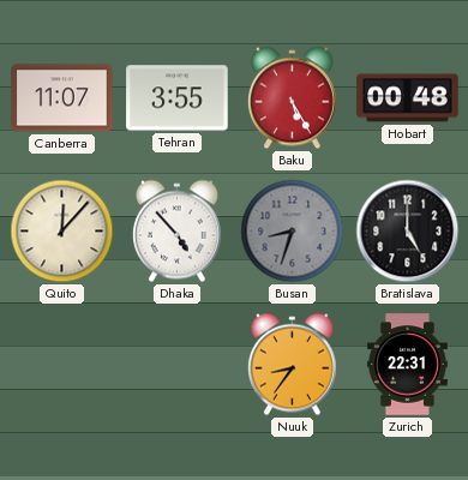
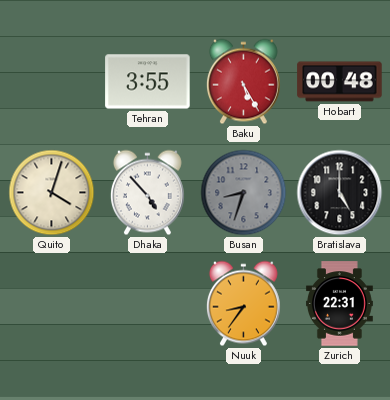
Canberra: 11:07 -> none (62, 98)
Quito: 12:07 -> 4:03 (52, 193)
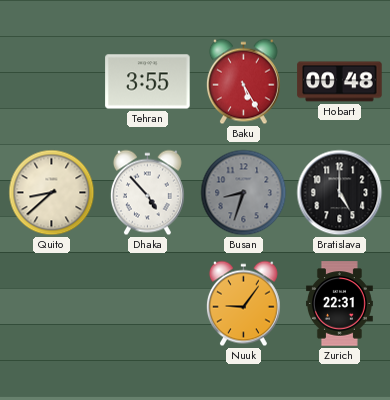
Quito: 4:03 -> 8:38 (52, 193)
Nuuk: 8:36 -> 9:06 (243, 304)
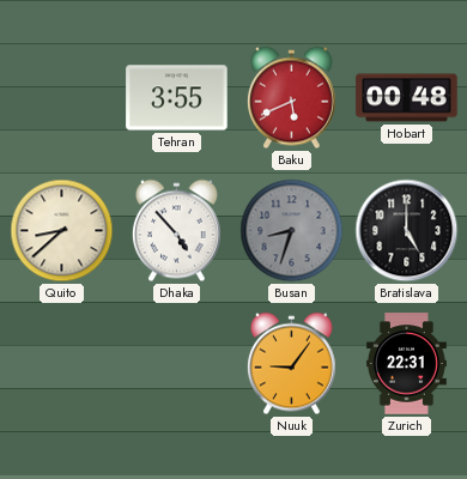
Baku: 5:25 -> 5:41 (291, 98)
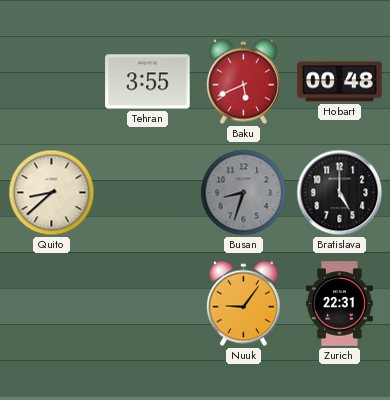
Dhaka: 4:53 -> none (176, 231)
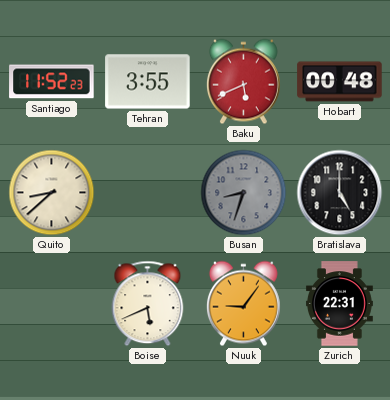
Santiago: none -> 11:52 (52, 82)
Boise: none -> 5:41 (148, 304)
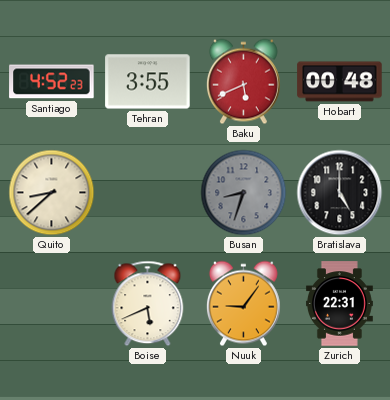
Santiago: 11:52 -> 4:52 (52, 82)
